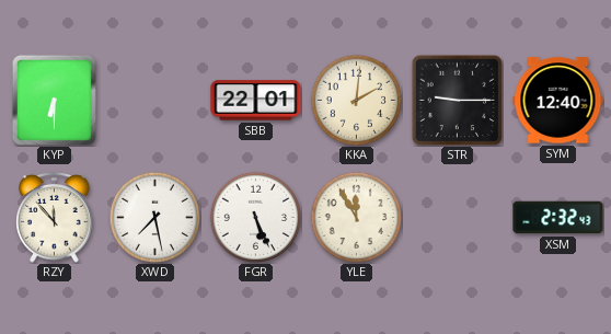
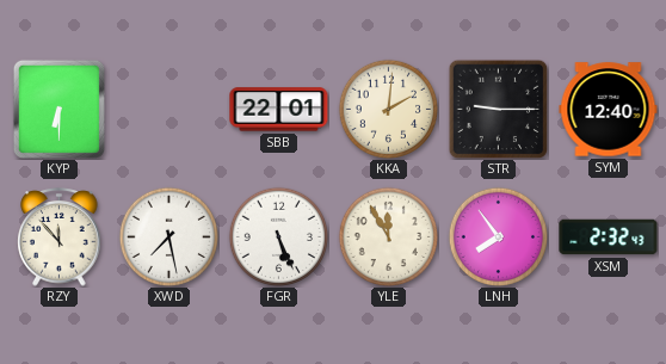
LNH: none -> 7:54 (498, 236)
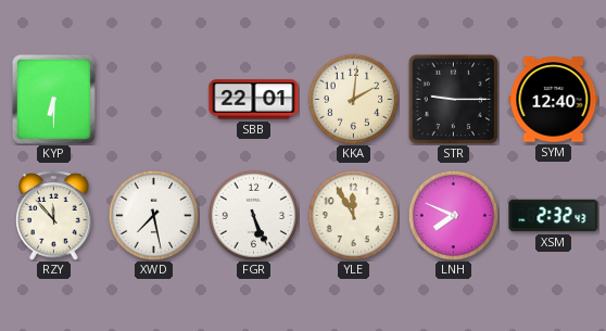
LNH: 7:54 -> 7:49 (453, 215)
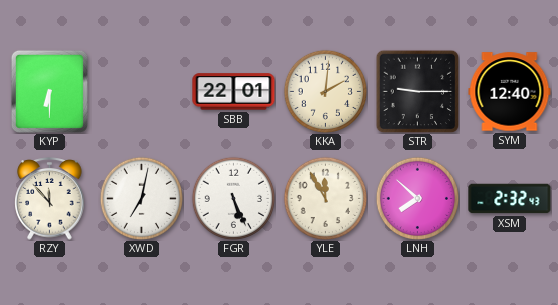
XWD: 7:28 -> 7:02 (141, 198)
LNH: 7:49 -> 7:52 (417, 198)
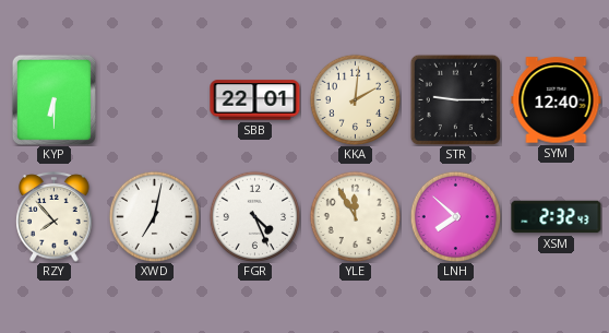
RZY: 11:53 -> 7:53 (55, 217)
FGR: 5:26 -> 4:26 (254, 216)
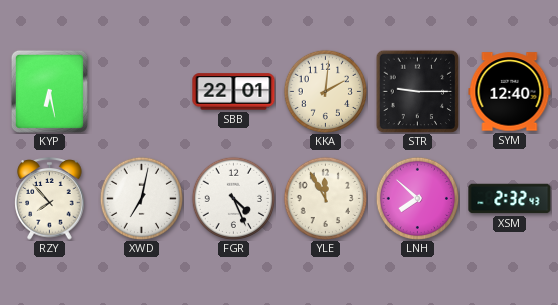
KYP: 6:30 -> 6:28 (49, 91)
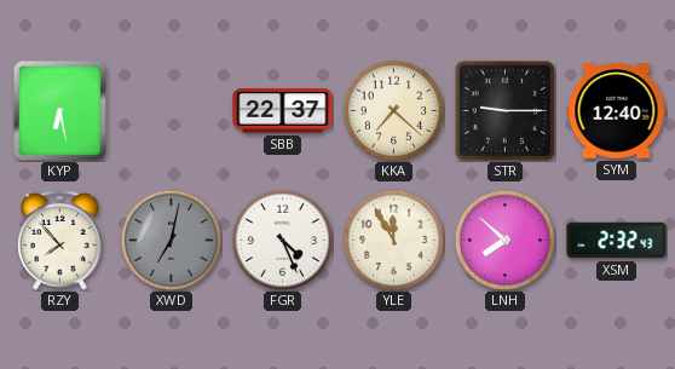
SBB: 22:01 -> 22:37 (283, 111)
KKA: 2:01 -> 7:22 (393, 110)
XWD dial: white -> grey (171, 240)
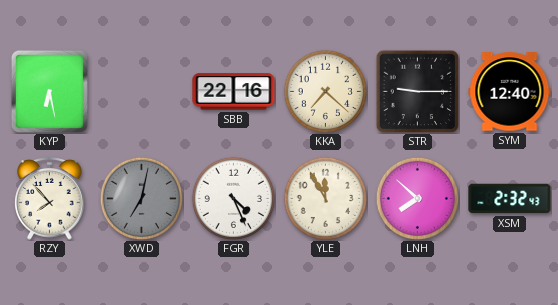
SBB: 22:37 -> 22:16 (234, 92)
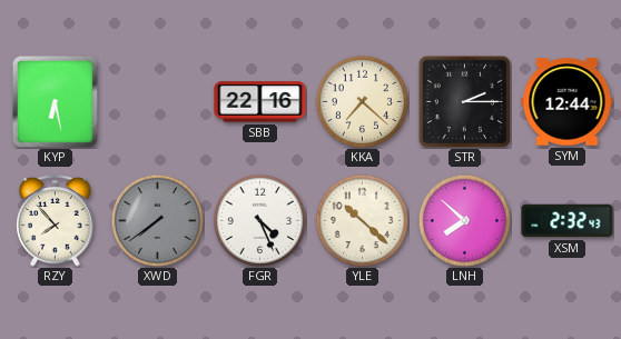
STR: 9:15 -> 2:15 (464, 101)
SYM: 12:40 -> 12:44 (568, 102)
XWD: 7:02 -> 7:39 (157, 220)
YLE: 11:55 -> 10:22 (362, 220)
